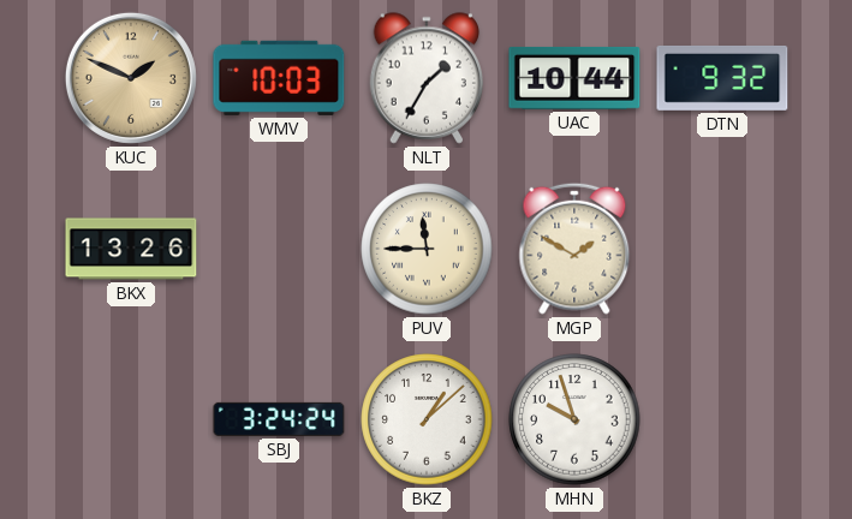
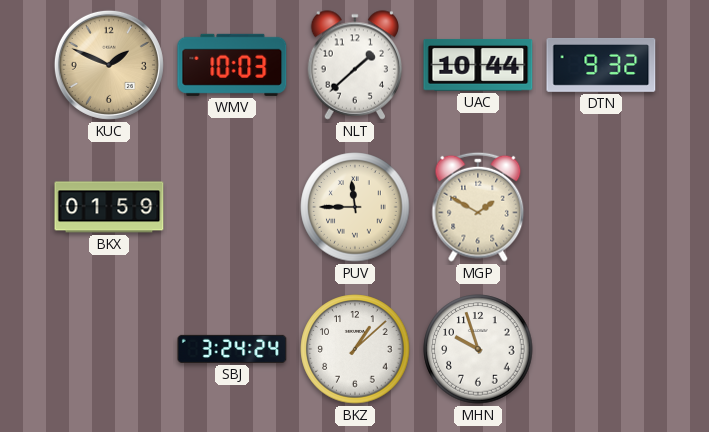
NLT: 1:35 -> 1:38 (355, 65)
BKX: 13:26 -> 01:59 (109, 207)
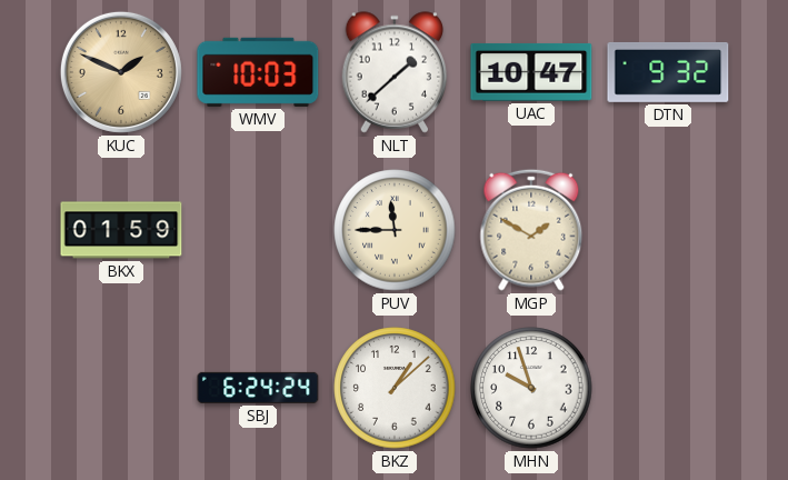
UAC: 10:44 -> 10:47 (531, 72)
SBJ: 3:24 -> 6:24 (258, 388)
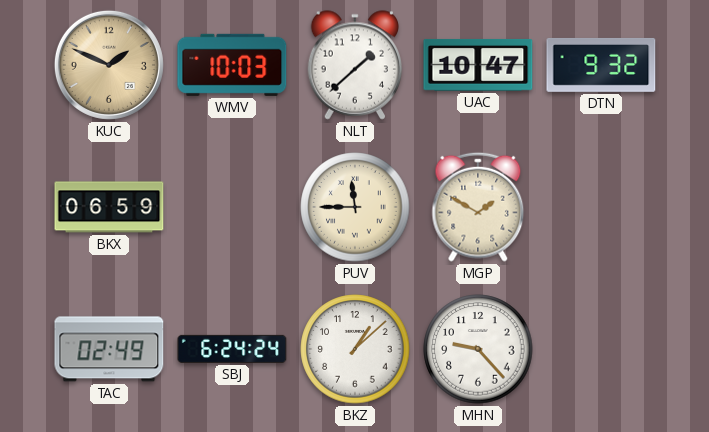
BKX: 01:59 -> 06:59 (109, 207)
TAC: none -> 02:49 (109, 349)
MHN: 9:57 -> 9:23 (478, 349)
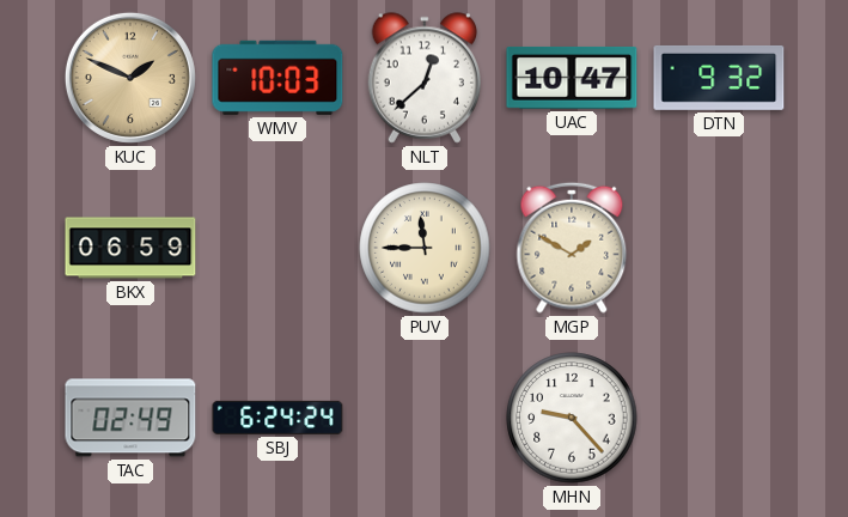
NLT: 1:38 -> 12:38 (425, 78)
BKZ: 1:08 -> none (355, 349)
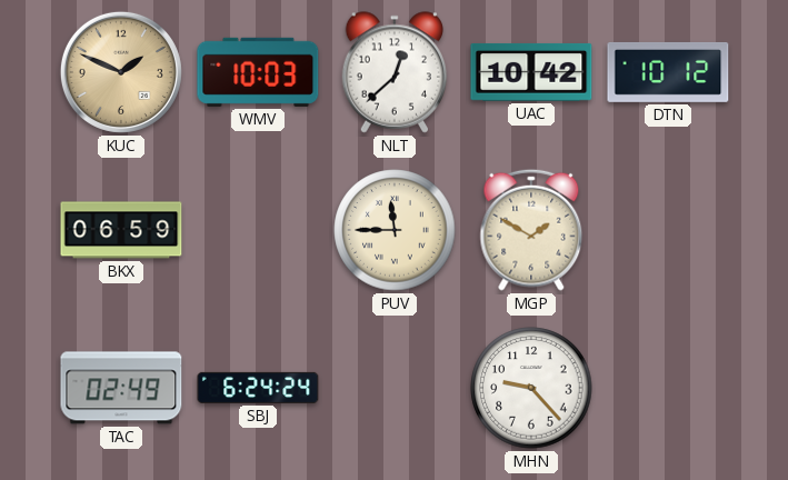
UAC: 10:47 -> 10:42 (531, 72)
DTN: 9:32 -> 10:12 (668, 72)
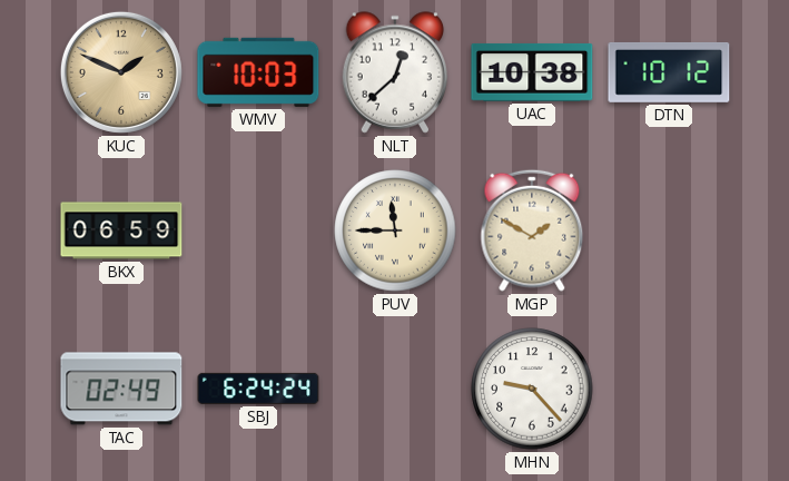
UAC: 10:42 -> 10:38 (532, 72)
